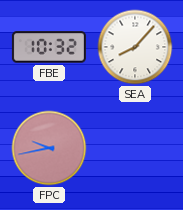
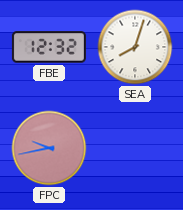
FBE: 10:32 -> 12:32 (49, 47)
SEA: 8:07 -> 8:03 (135, 47)
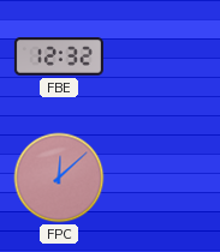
SEA: 8:03 -> none (135, 47)
FPC: 9:43 -> 12:08 (59, 178)
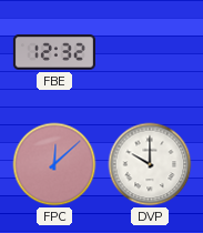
DVP: none -> 10:00 (150, 164)
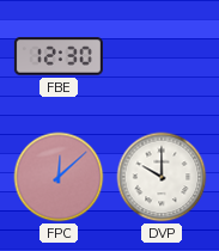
FBE: 12:32 -> 12:30 (59, 56)
